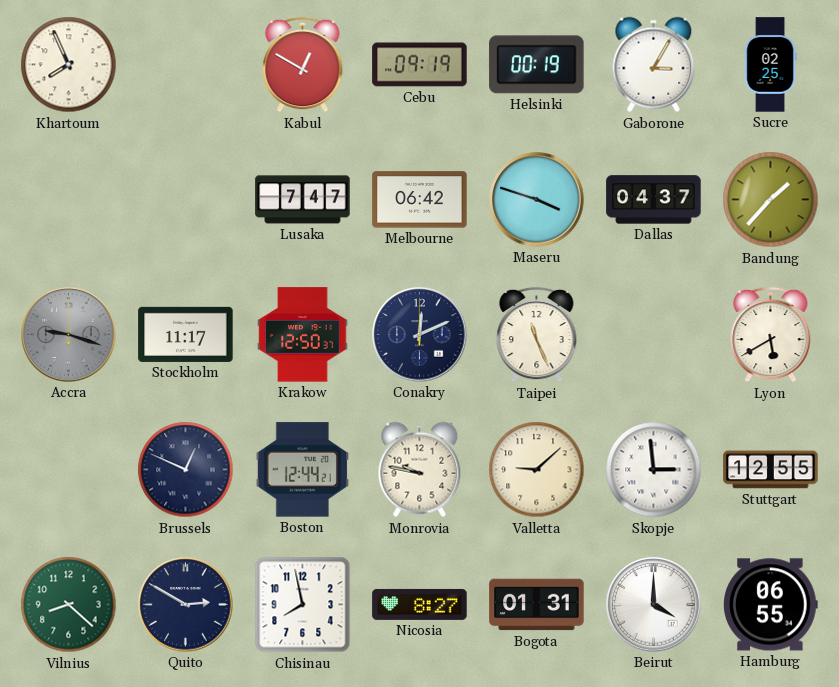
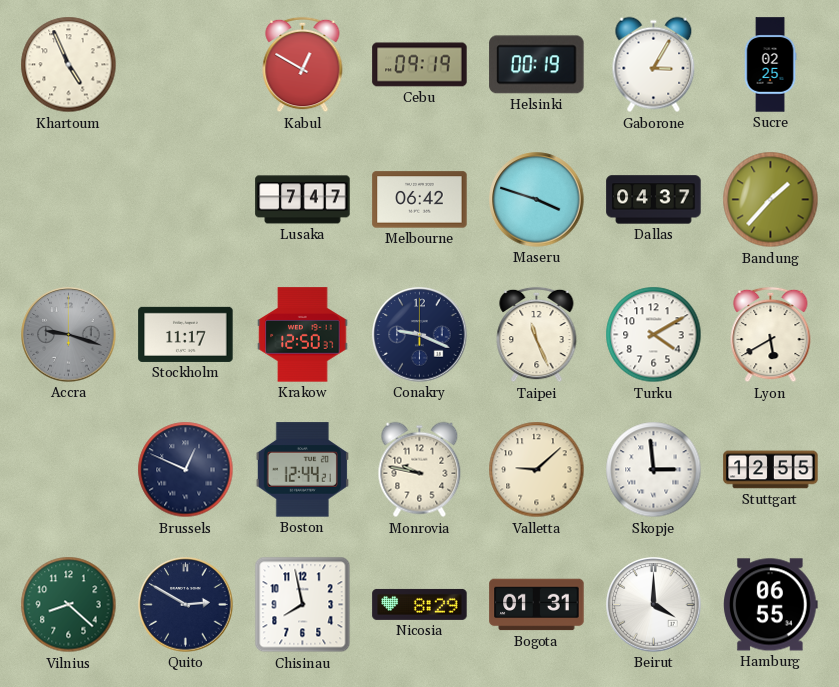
Khartoum: 7:56 -> 4:56 (69, 65)
Conakry: 12:11 -> 9:19 (420, 335)
Turku: none -> 4:10 (654, 335)
Nicosia: 8:27 -> 8:29 (420, 604)
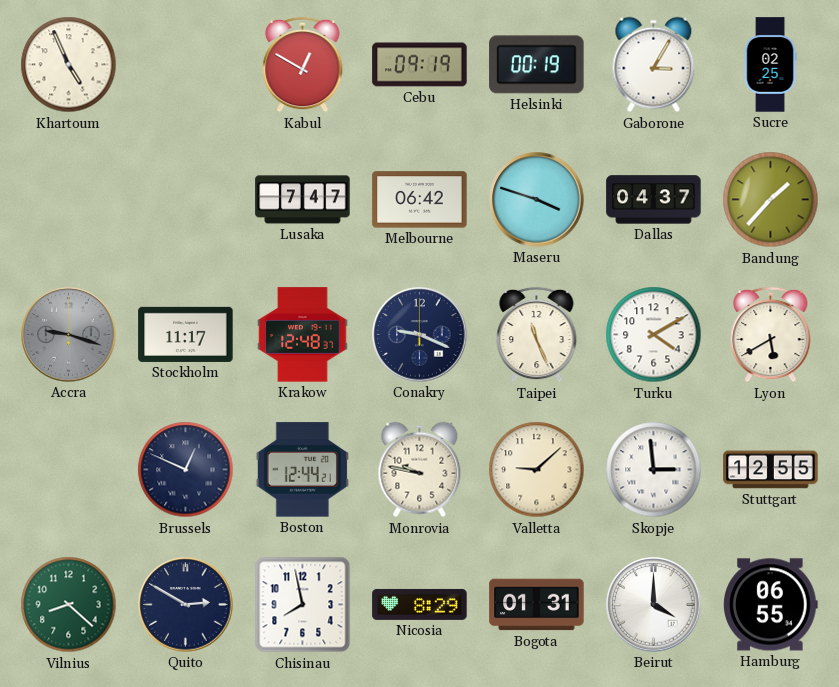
Krakow: 12:50 -> 12:48 (303, 335)
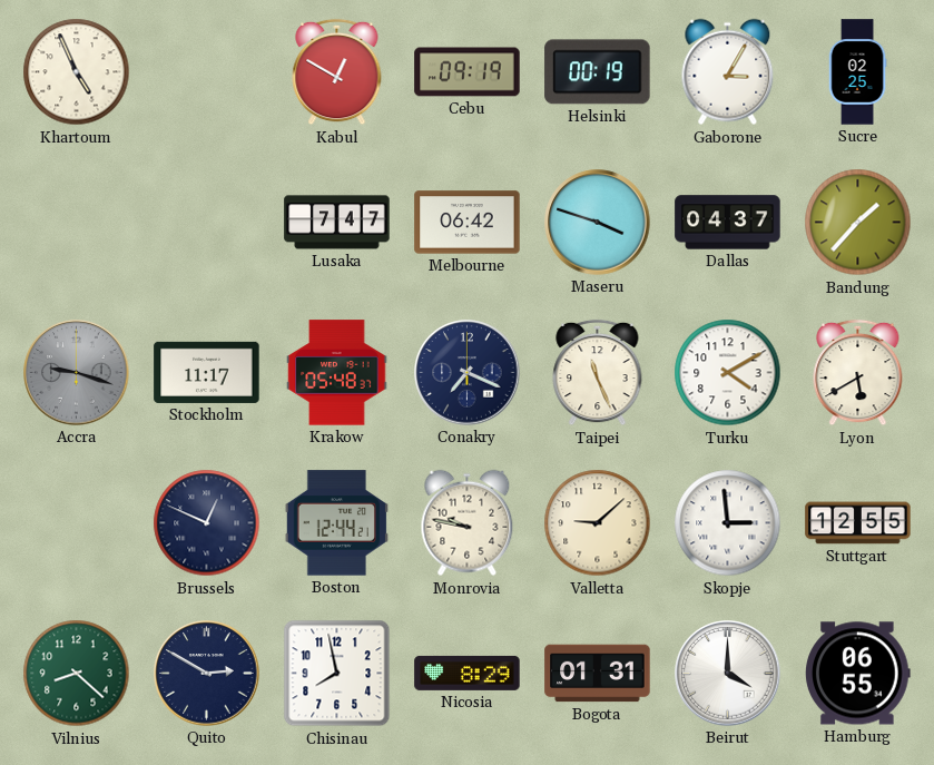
Krakow: 12:48 -> 05:48 (337, 373)
Conakry: 9:19 -> 7:19 (468, 373)
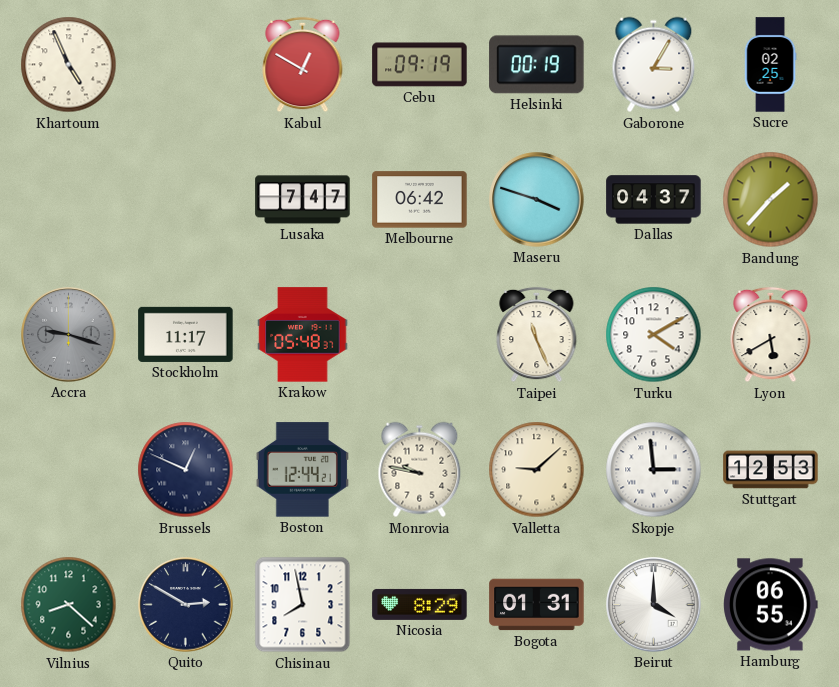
Conakry: 7:19 -> none (468, 373)
Stuttgart: 12:55 -> 12:53 (771, 470)
